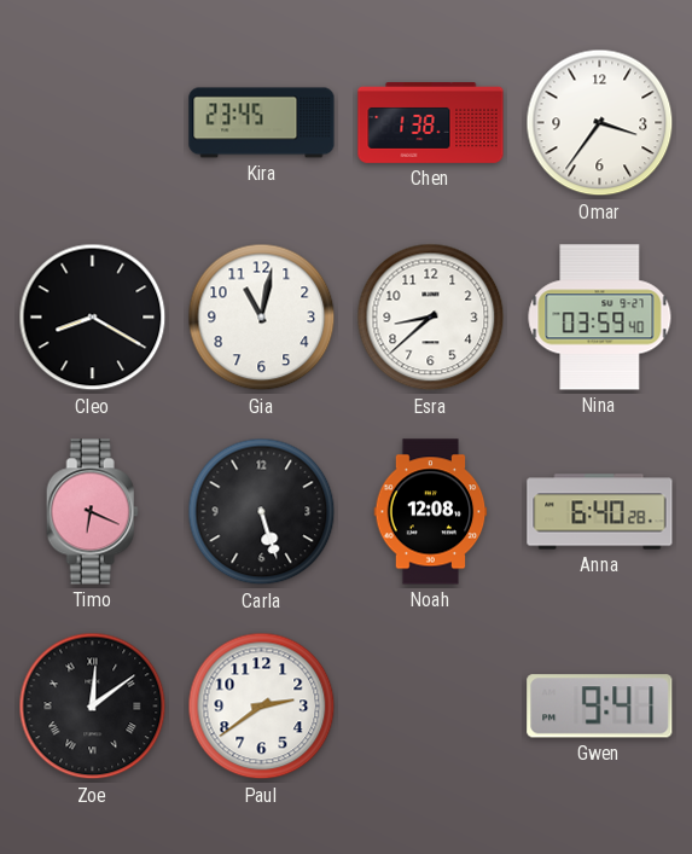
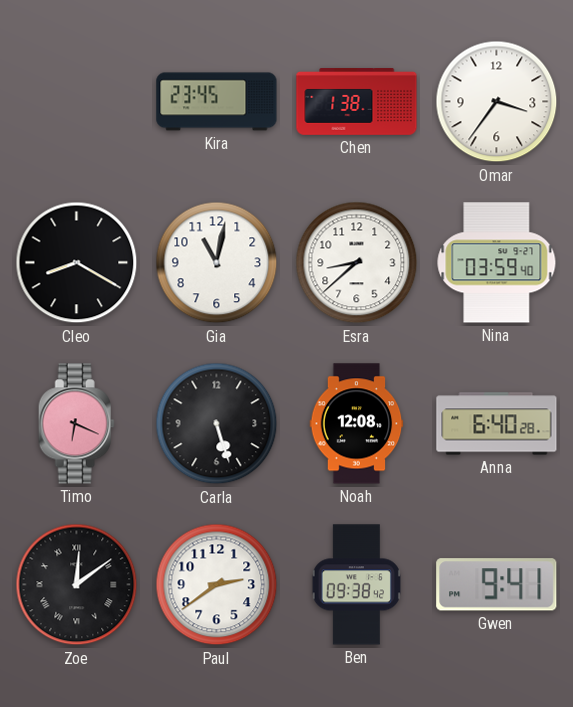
Ben: none -> 09:38 (356, 585)
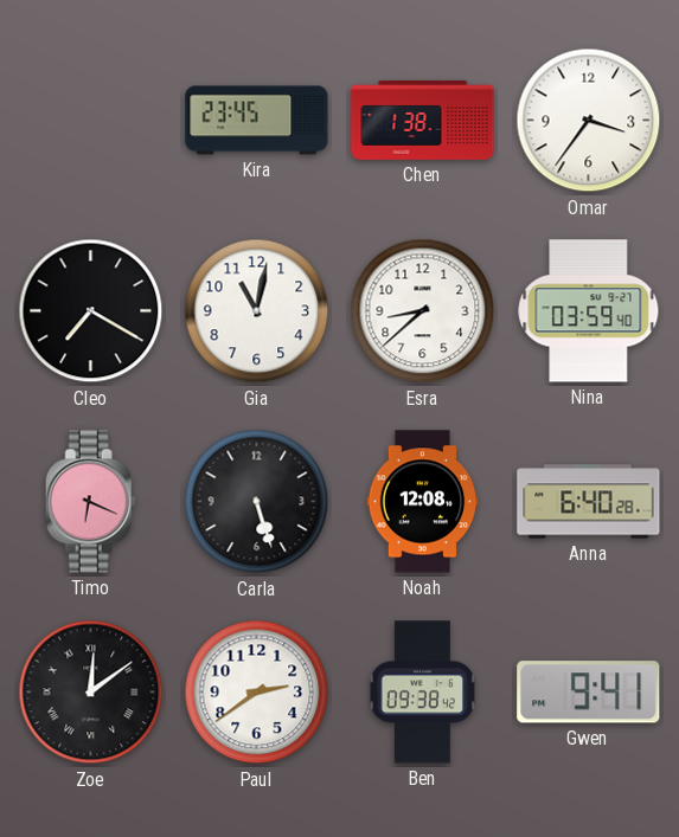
Cleo: 8:20 -> 7:20 (91, 311)
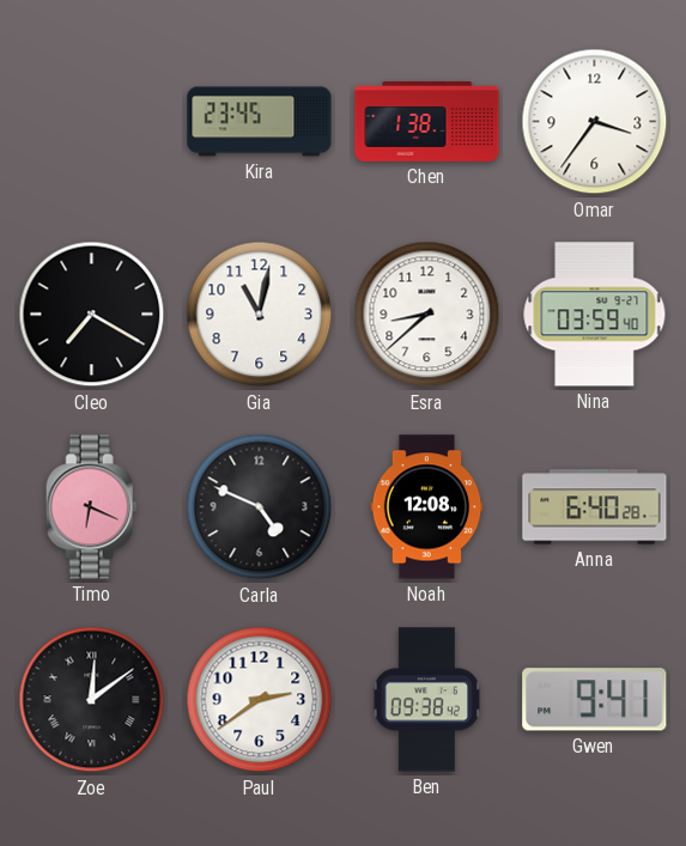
Carla: 5:27 -> 4:49 (260, 507)
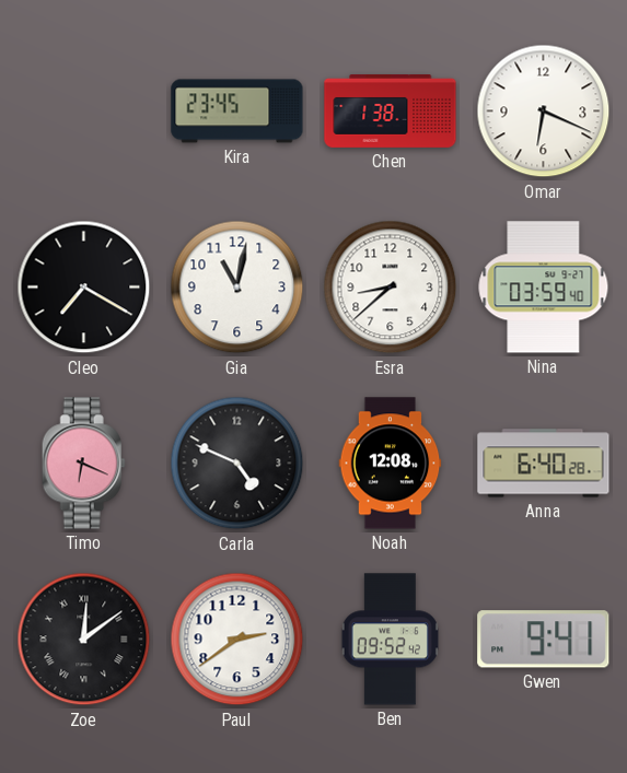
Omar: 3:36 -> 6:19 (544, 112)
Ben: 09:38 -> 09:52 (390, 640)
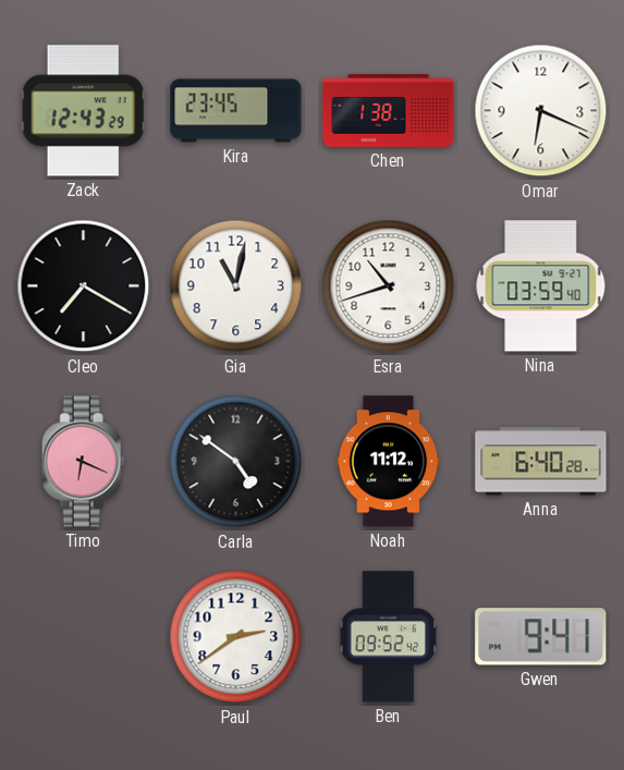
Zack: none -> 12:43 (83, 111)
Esra: 8:38 -> 10:42 (389, 286)
Carla: 4:49 -> 4:51 (236, 462)
Noah: 12:08 -> 11:12 (389, 462)
Zoe: 12:09 -> none (84, 640)
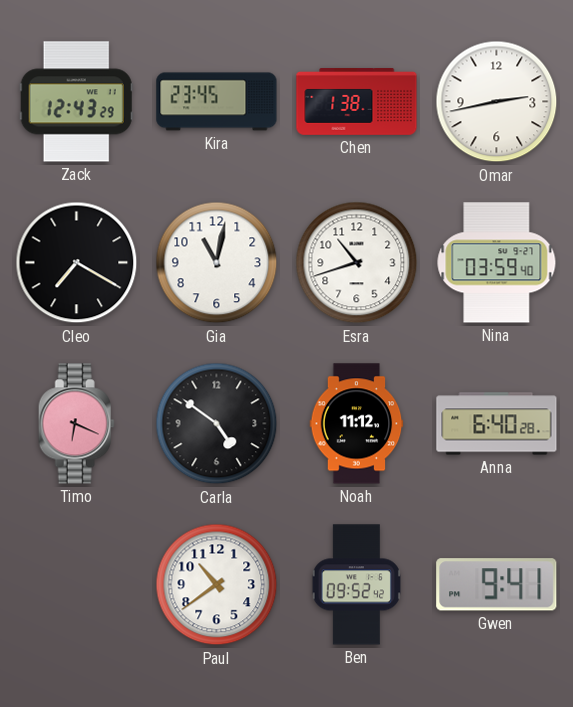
Omar: 6:19 -> 2:43 (497, 102)
Paul: 2:39 -> 10:39 (217, 585)
